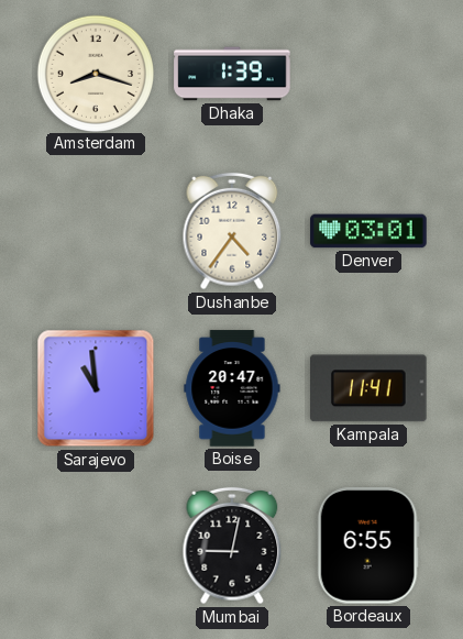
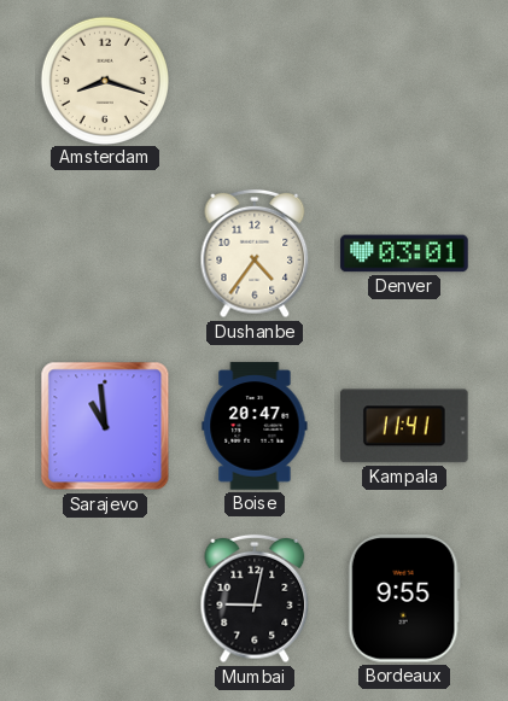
Dhaka: 1:39 -> none (232, 74)
Bordeaux: 6:55 -> 9:55 (404, 598)
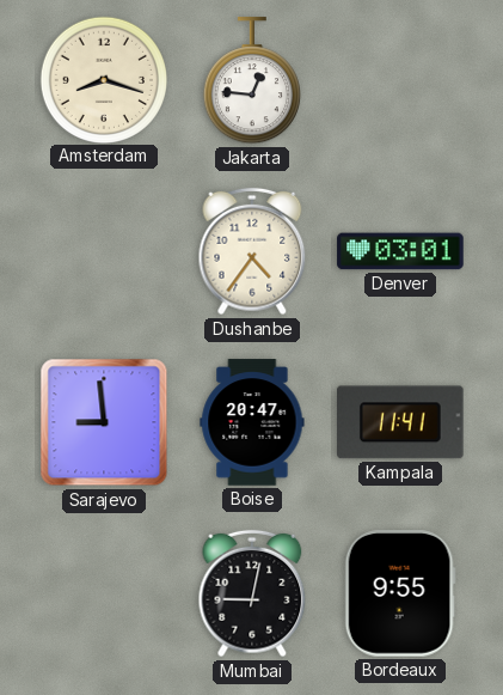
Jakarta: none -> 12:46 (252, 81)
Sarajevo: 10:59 -> 8:59 (104, 422)
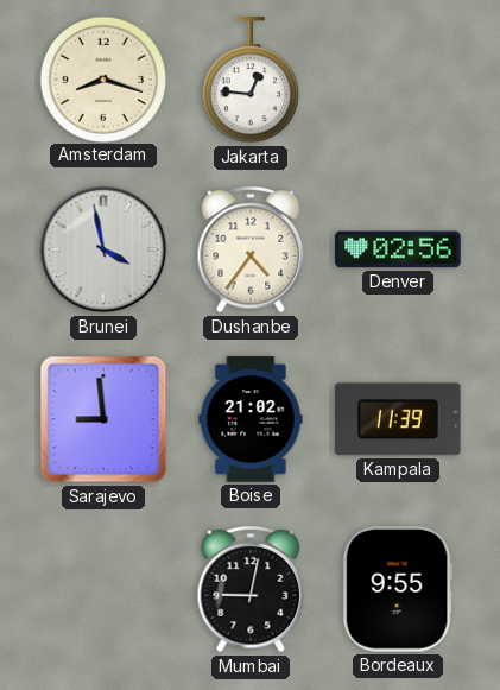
Brunei: none -> 3:58 (103, 249)
Denver: 03:01 -> 02:56 (398, 249)
Boise: 20:47 -> 21:02 (251, 419)
Kampala: 11:41 -> 11:39 (399, 419)
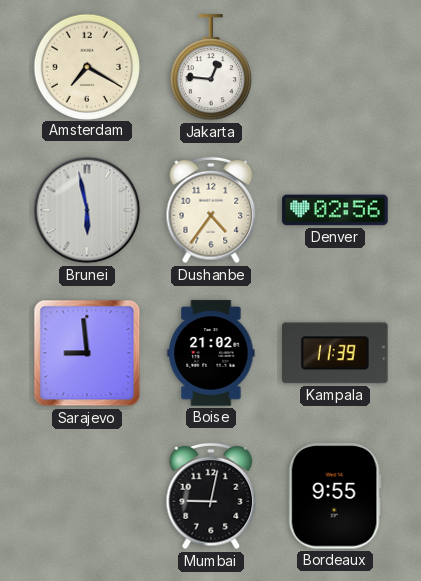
Amsterdam: 8:18 -> 7:20 (86, 66)
Brunei: 3:58 -> 5:58 (87, 210)
